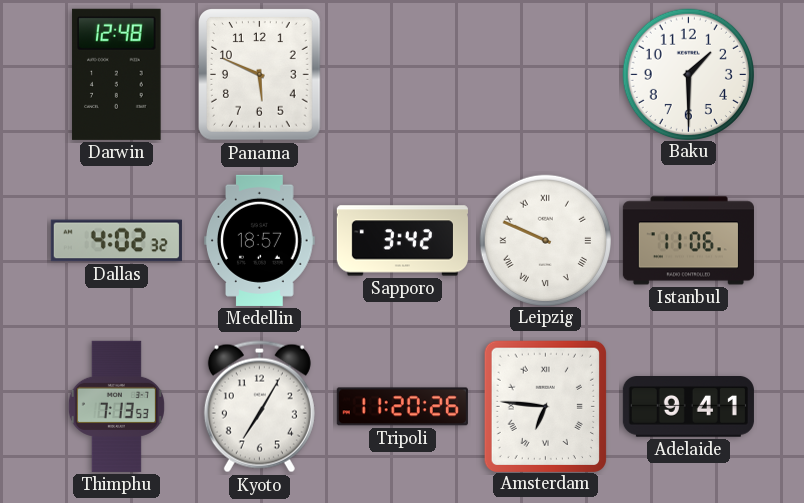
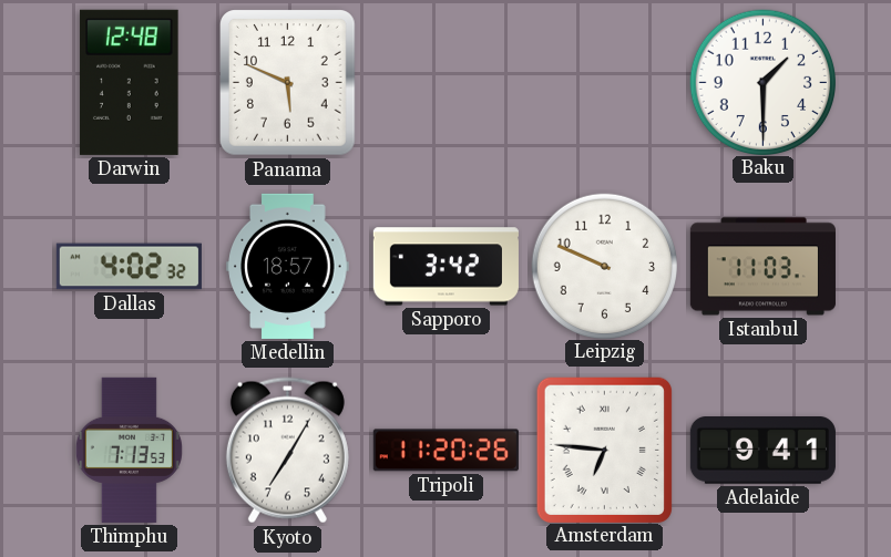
Leipzig numerals: Roman -> Arabic (604, 266)
Istanbul: 11:06 -> 11:03 (762, 267)
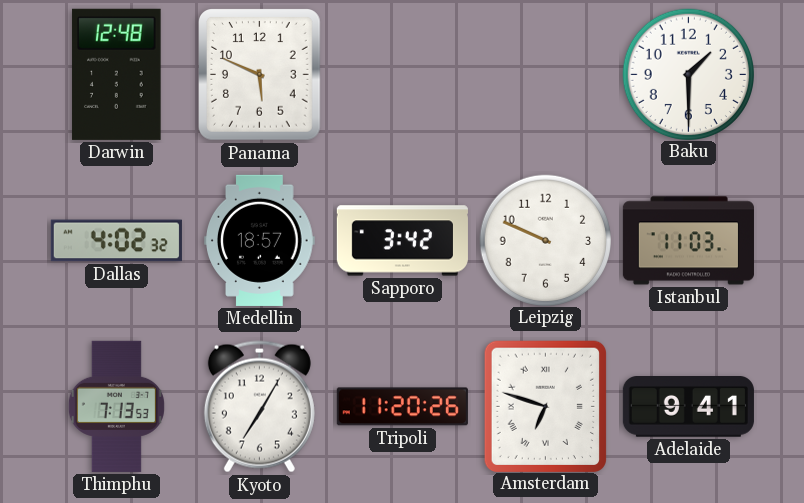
Amsterdam: 6:46 -> 6:48 (545, 406)
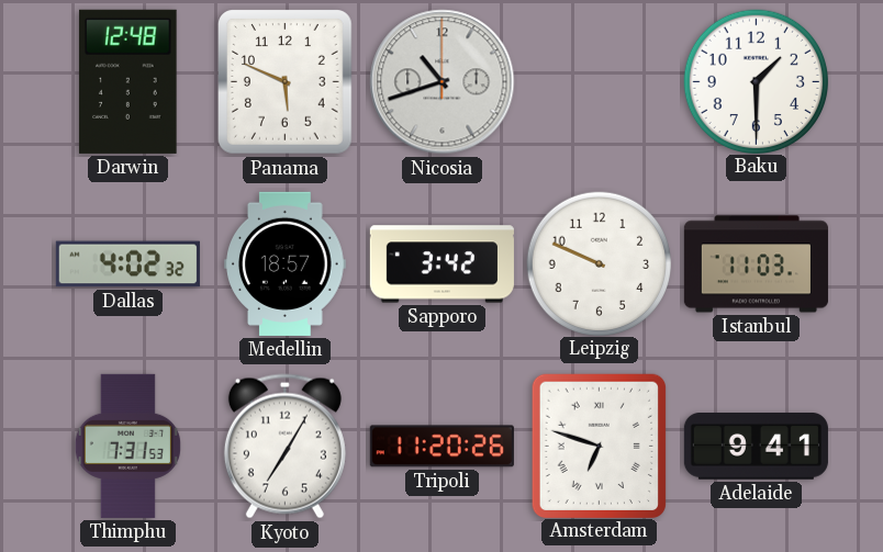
Nicosia: none -> 10:42 (443, 82)
Thimphu: 7:13 -> 7:31 (127, 446)
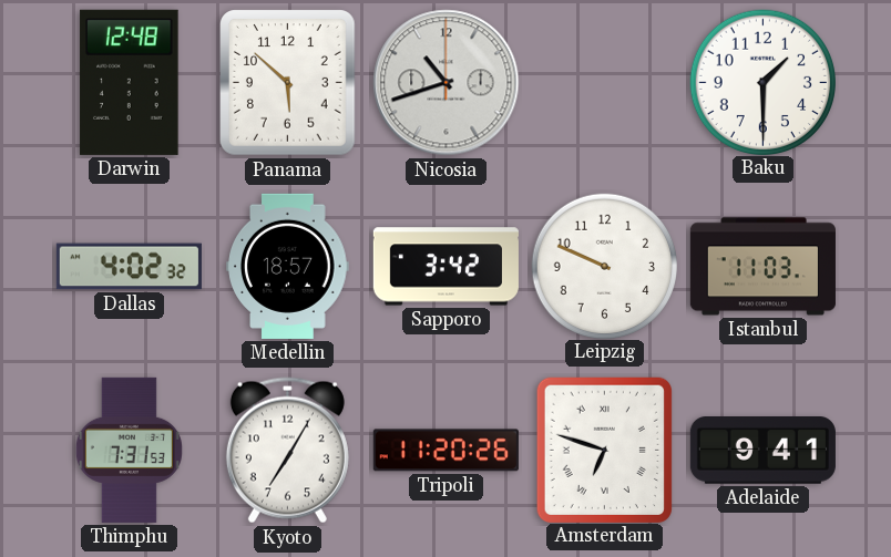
Panama: 5:49 -> 5:52 (288, 83)
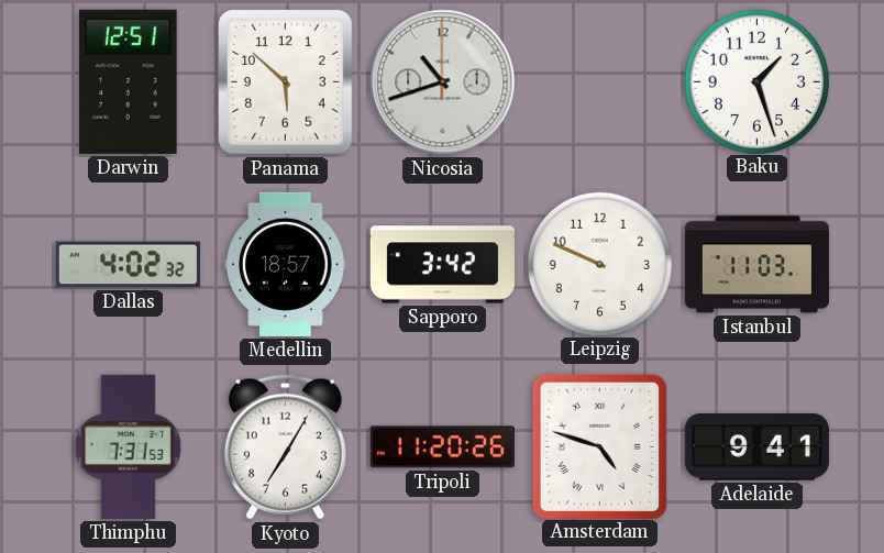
Darwin: 12:48 -> 12:51 (129, 81)
Baku: 1:30 -> 1:27 (756, 81)
Amsterdam: 6:48 -> 4:48 (599, 446)
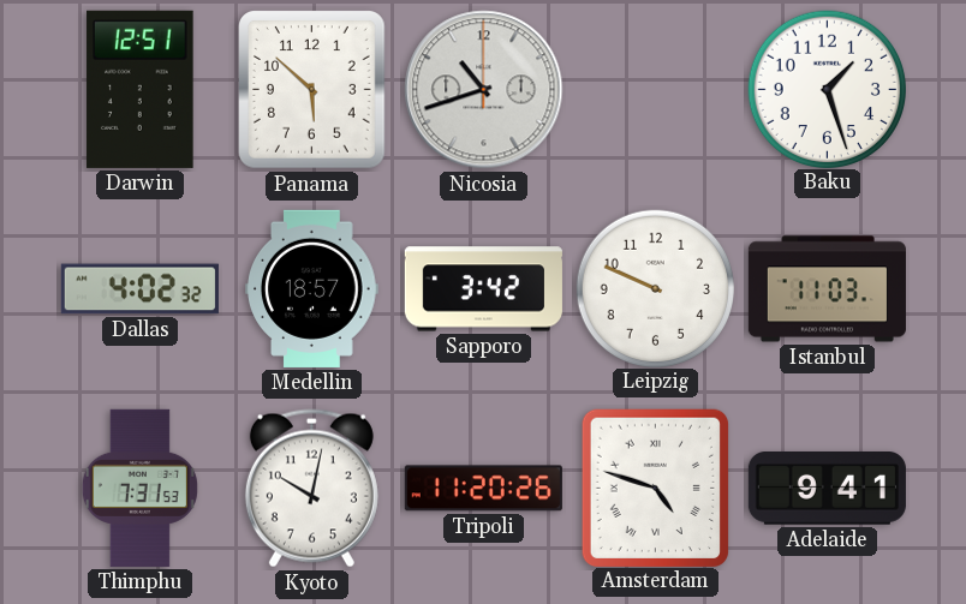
Kyoto: 7:05 -> 10:02 (311, 489)
